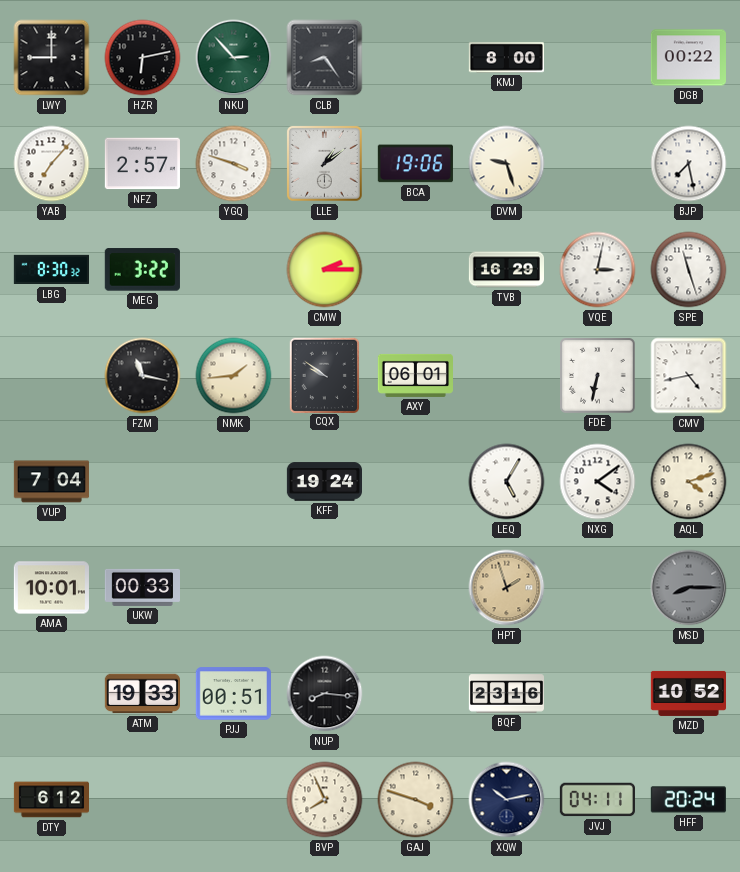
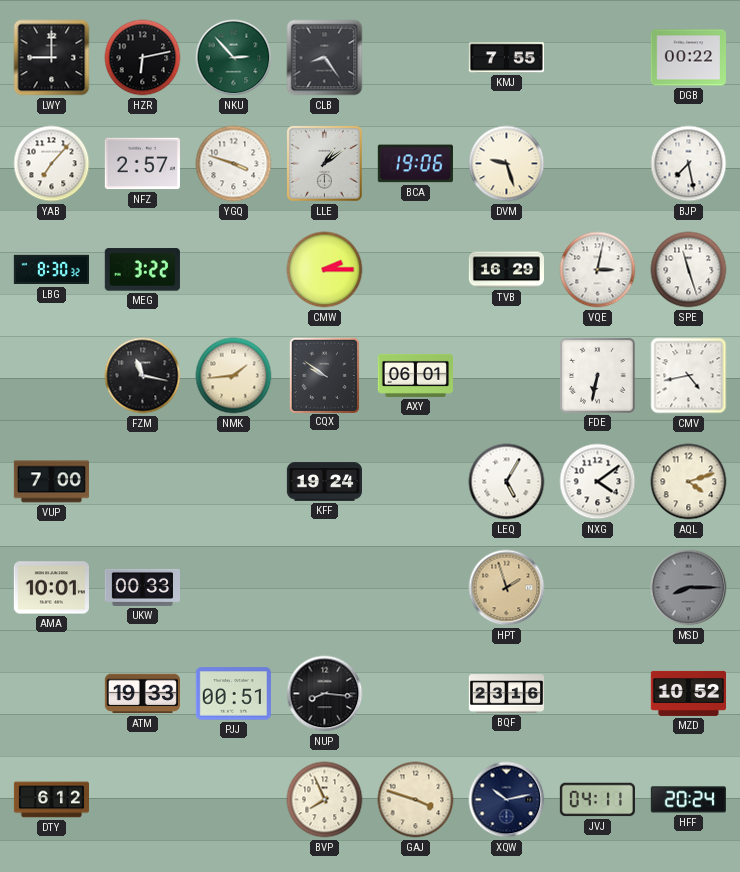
KMJ: 8:00 -> 7:55 (506, 58)
VUP: 7:04 -> 7:00 (51, 482)
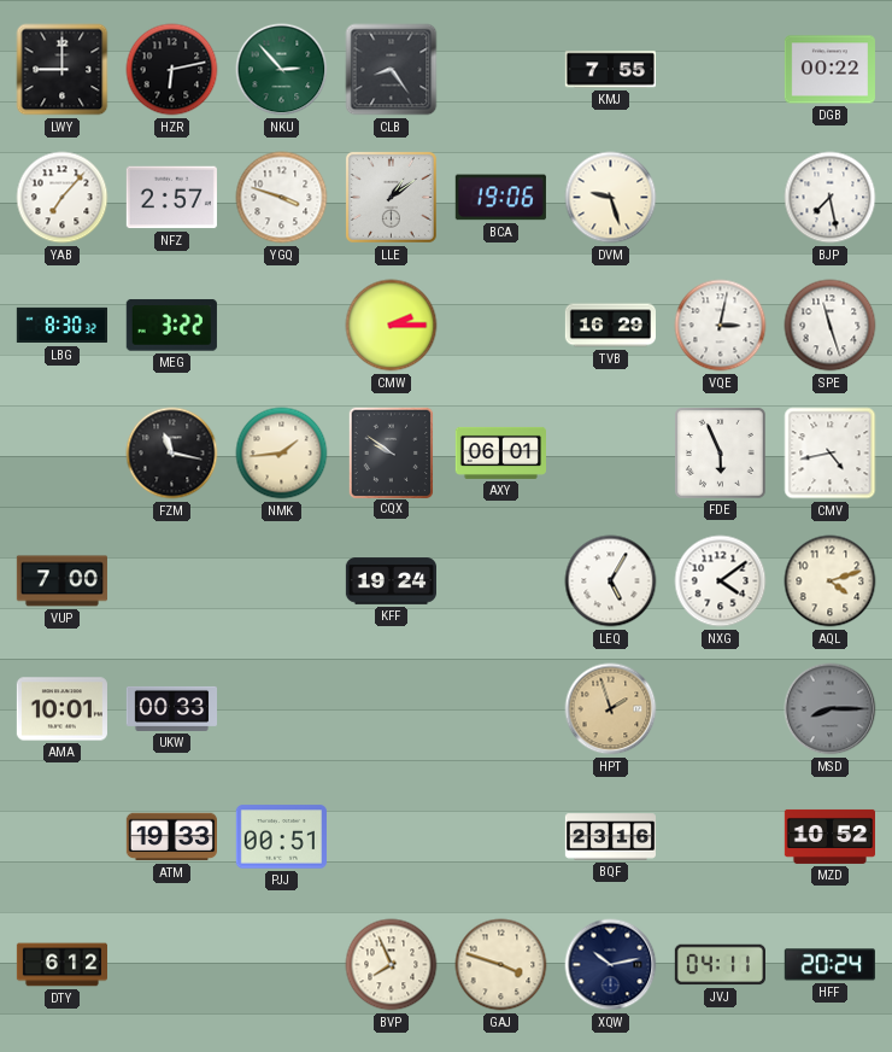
FDE: 6:32 -> 5:56 (721, 454)
NUP: 8:16 -> none (325, 694)
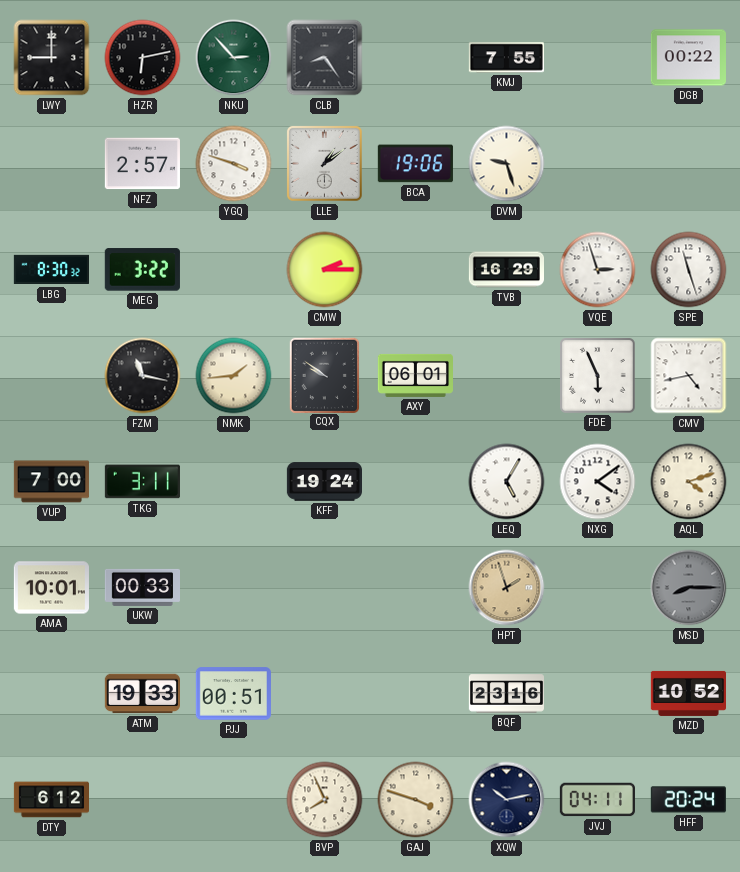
YAB: 7:07 -> none (63, 198)
BJP: 7:28 -> none (831, 198)
VQE: 3:02 -> 2:57 (598, 270)
TKG: none -> 3:11 (142, 482)
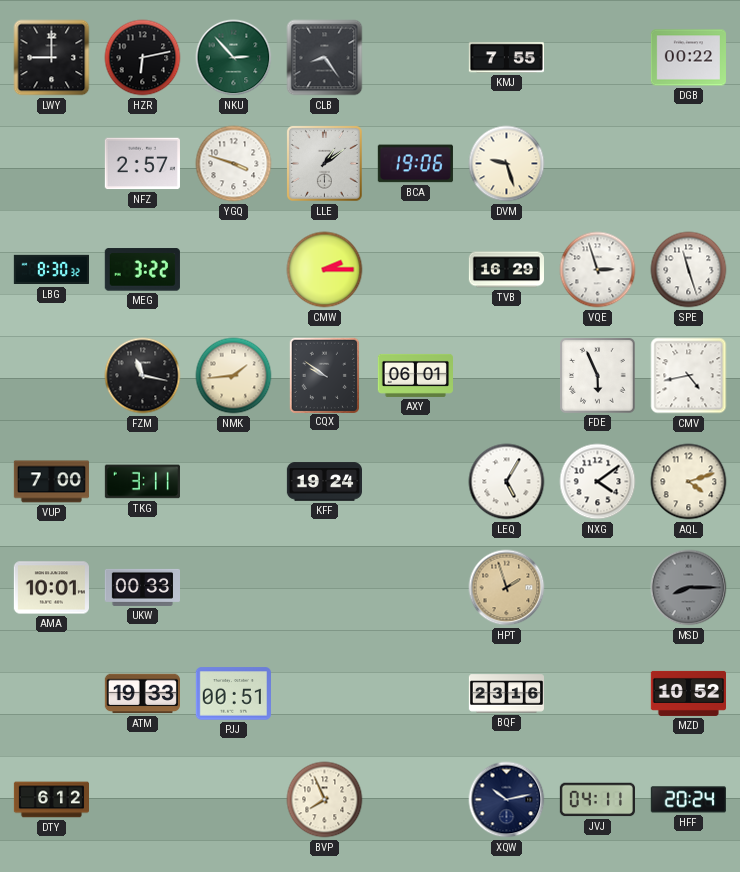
GAJ: 3:48 -> none (416, 800)
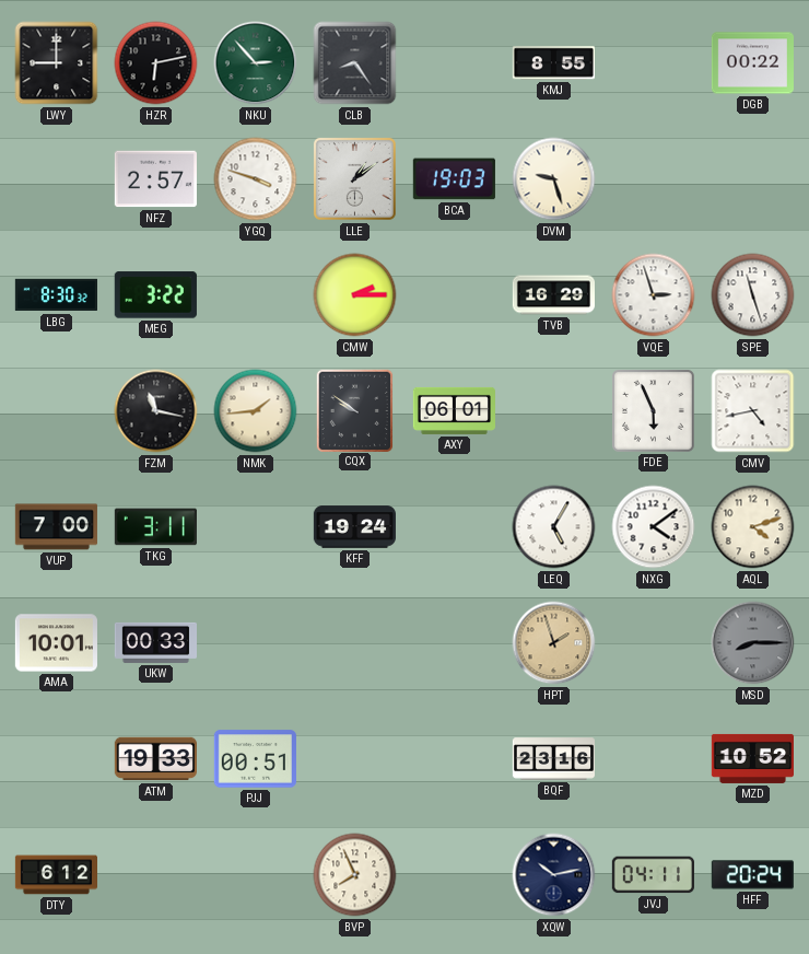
KMJ: 7:55 -> 8:55 (553, 63)
BCA: 19:06 -> 19:03 (454, 179)
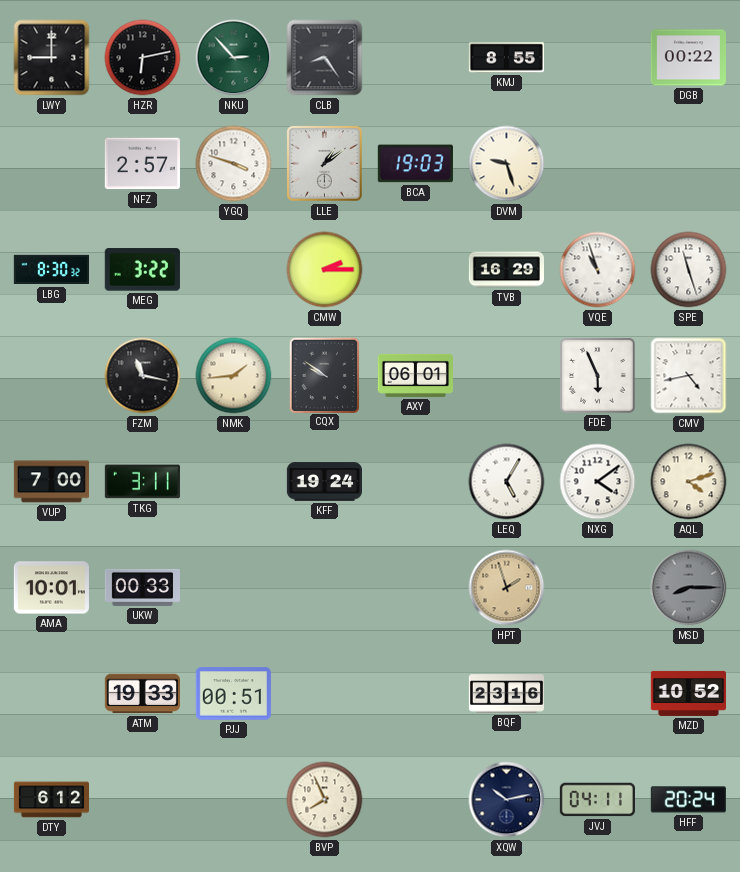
VQE: 2:57 -> 10:57 (598, 270)
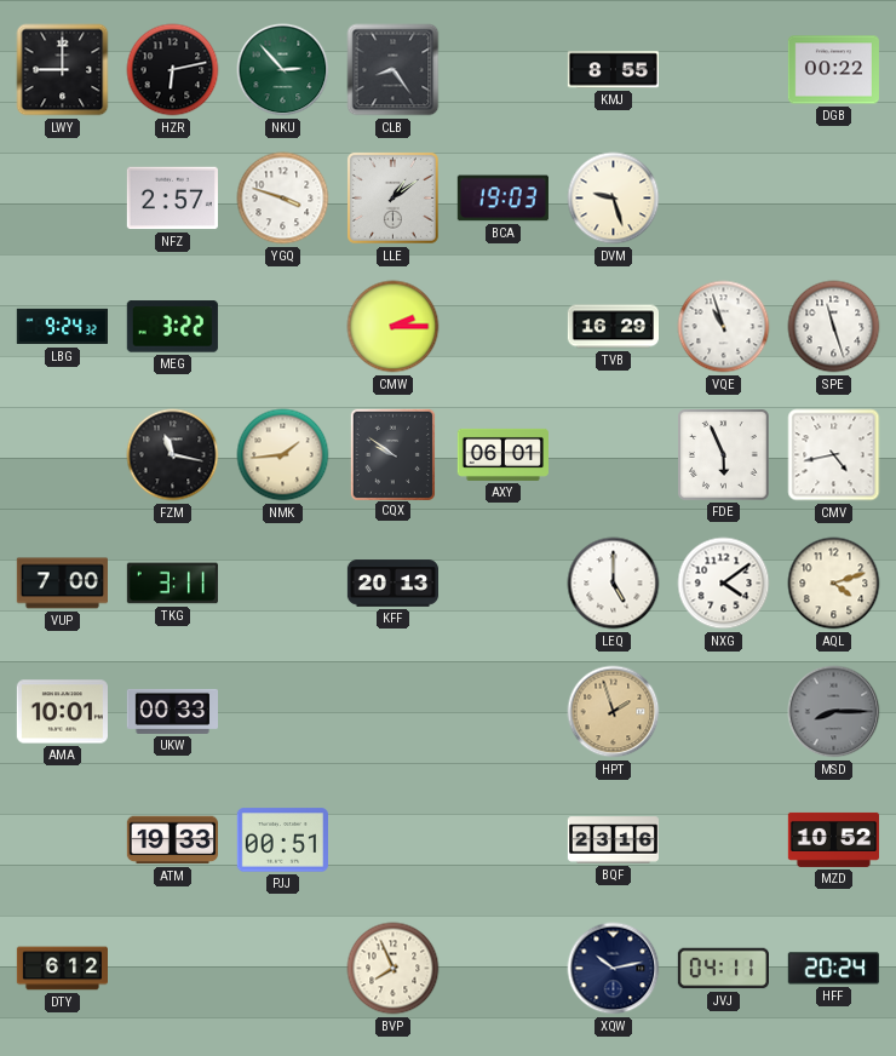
LBG: 8:30 -> 9:24 (62, 327)
KFF: 19:24 -> 20:13 (392, 584)
LEQ: 5:05 -> 5:00 (614, 584)
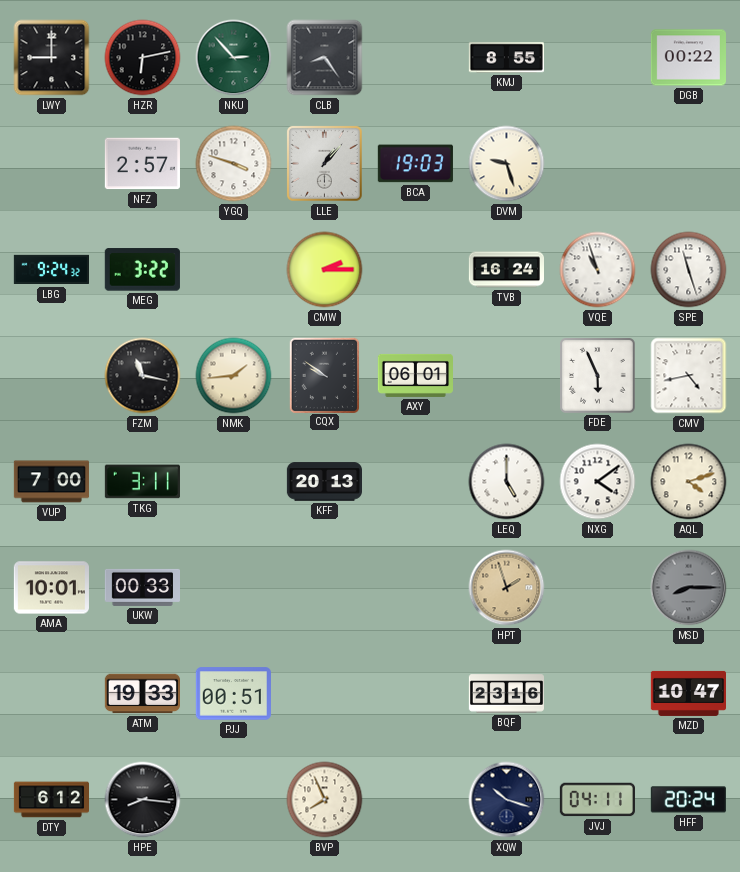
LLE: 1:09 -> 1:07 (324, 163)
TVB: 16:29 -> 16:24 (506, 270)
MZD: 10:52 -> 10:47 (688, 693)
HPE: none -> 8:16 (143, 800)
XQW: 10:13 -> 10:18 (507, 800)
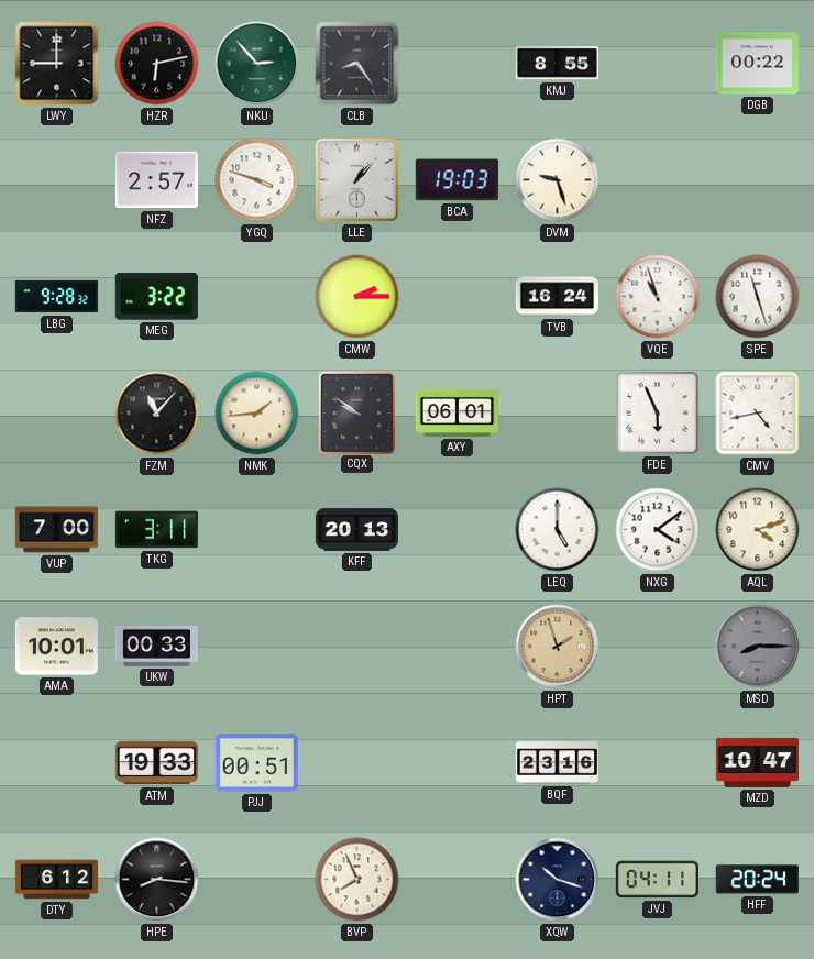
LBG: 9:24 -> 9:28 (56, 297)
FZM: 11:17 -> 11:07 (157, 414)
